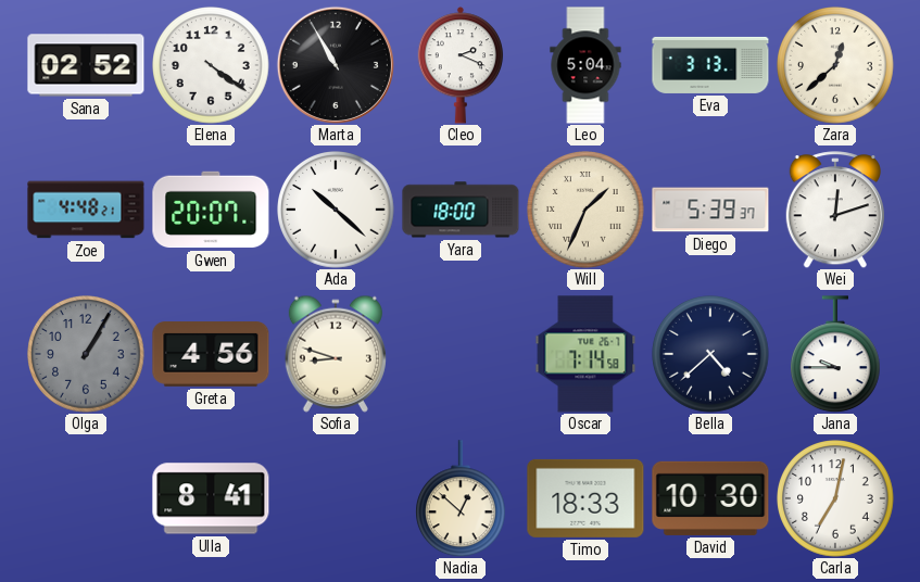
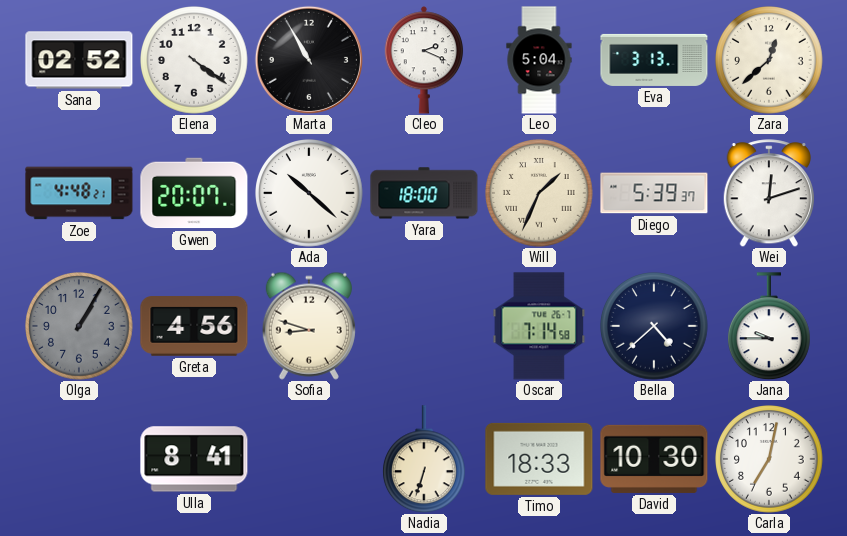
Nadia: 12:52 -> 6:33 (425, 459)
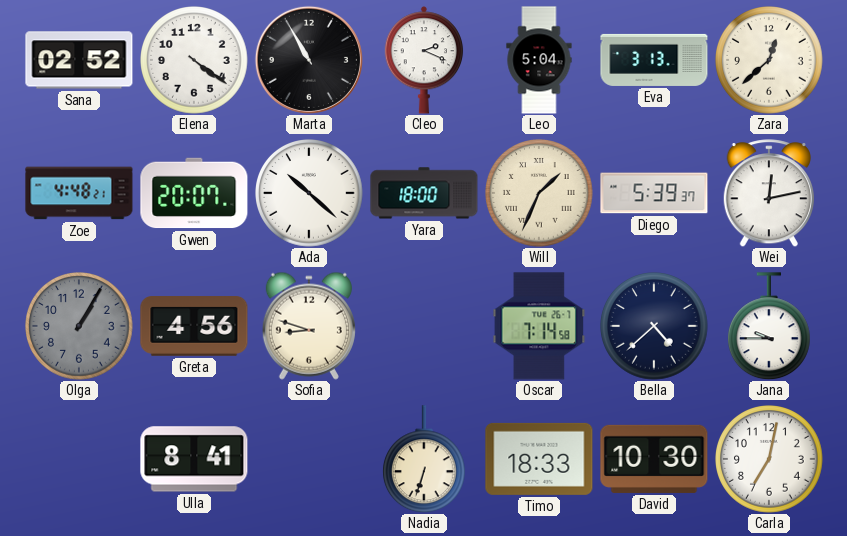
Wei: 12:12 -> 12:13 (768, 193)
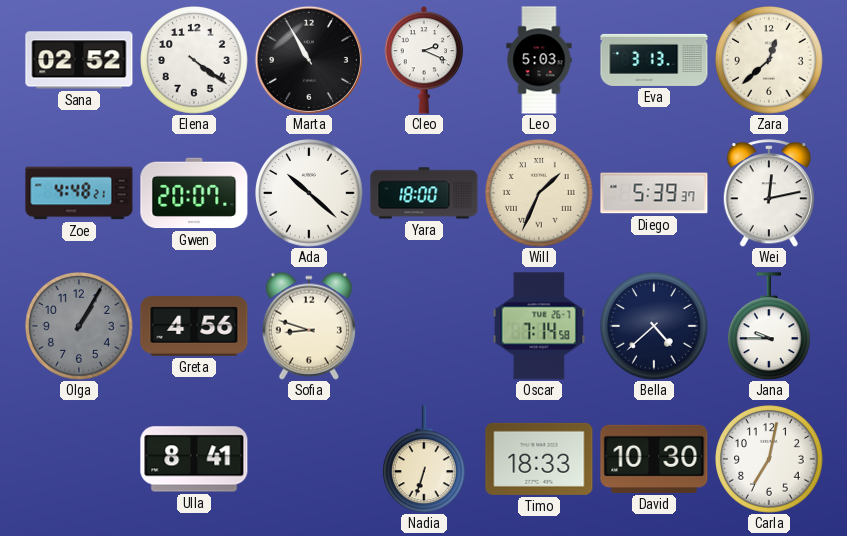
Leo: 5:04 -> 5:03 (539, 60)
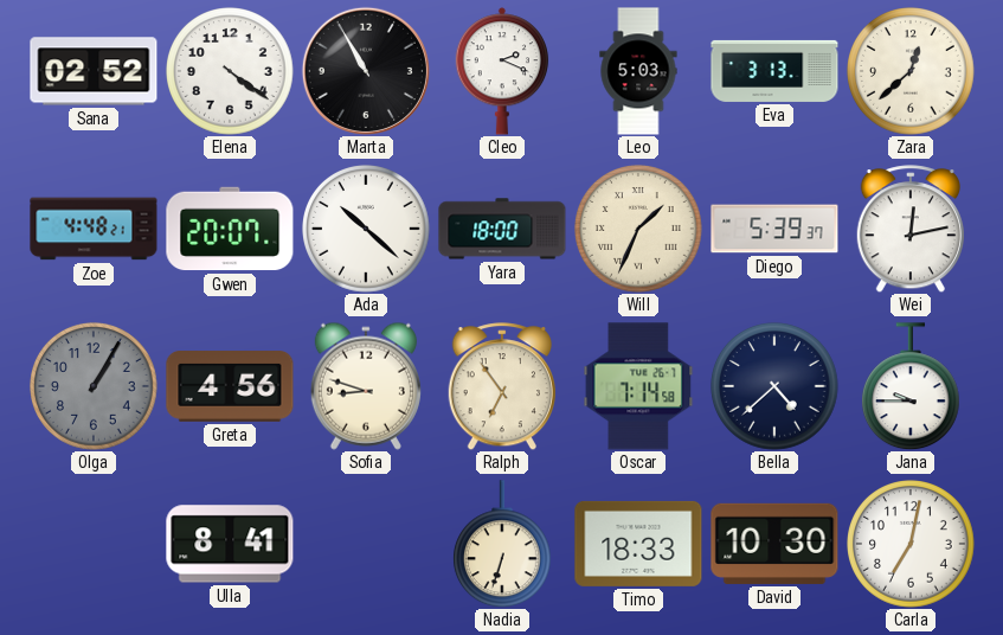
Ralph: none -> 6:54 (501, 386)
